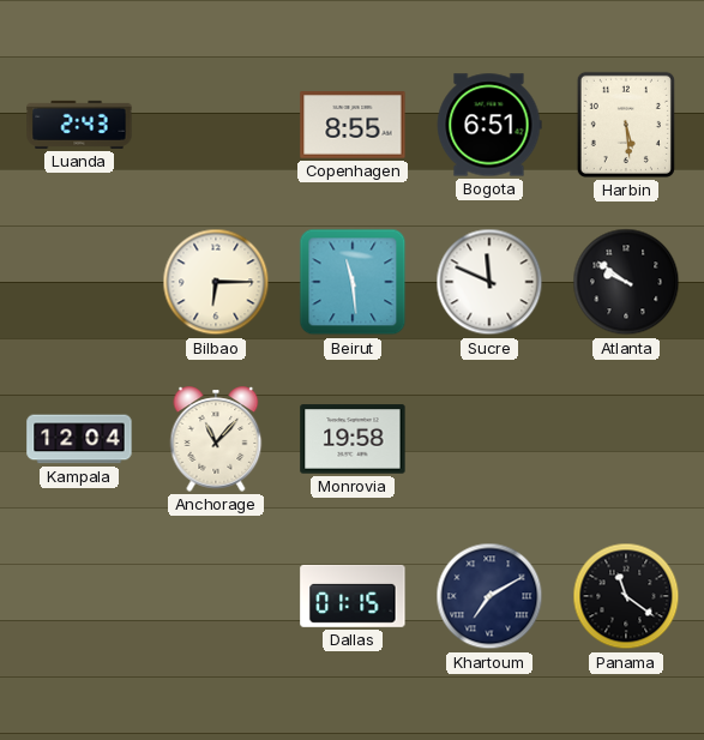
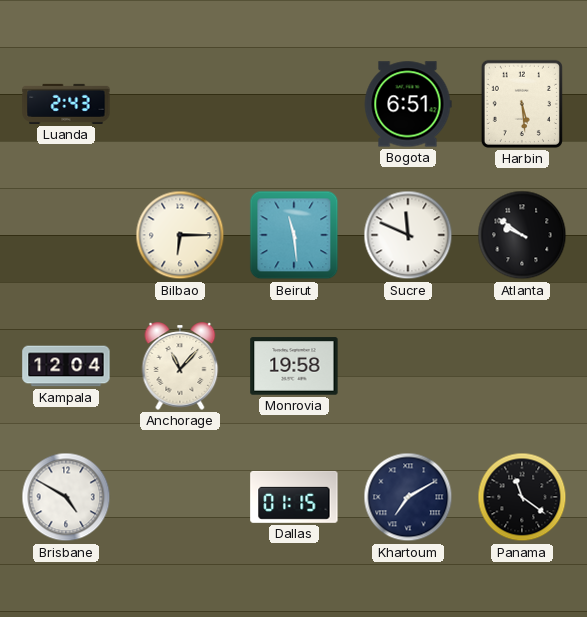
Copenhagen: 8:55 -> none (353, 125)
Brisbane: none -> 4:50 (66, 497)
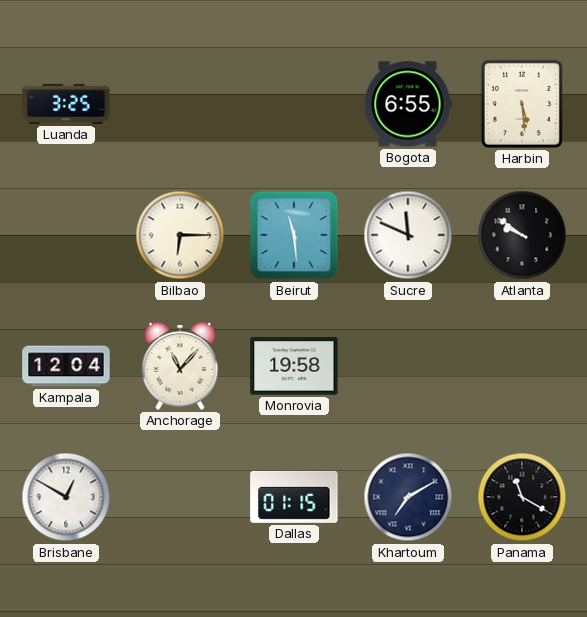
Luanda: 2:43 -> 3:25 (66, 104)
Bogota: 6:51 -> 6:55 (408, 104)
Brisbane: 4:50 -> 12:50 (66, 497)
Panama: 11:21 -> 11:20 (522, 497)
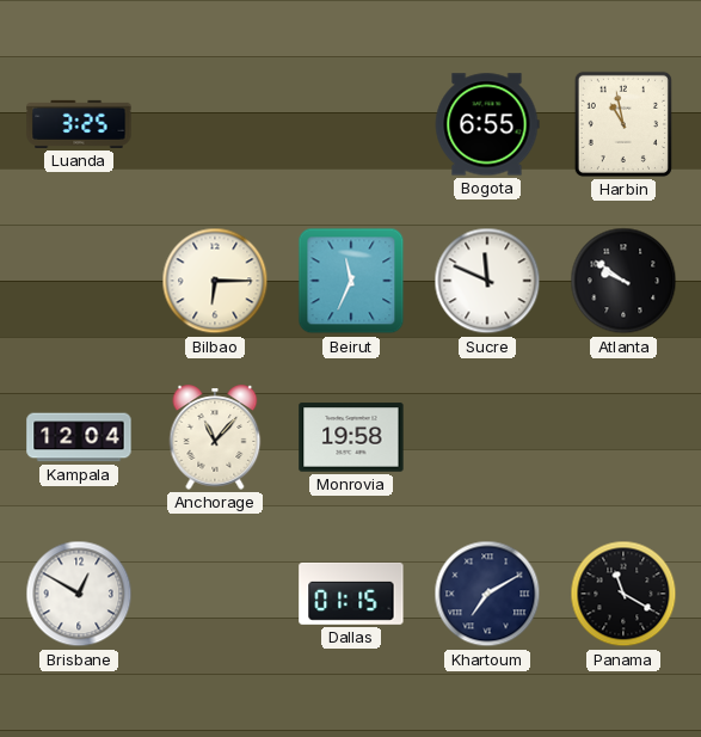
Harbin: 5:29 -> 10:58 (623, 124)
Beirut: 11:29 -> 11:34 (351, 281)
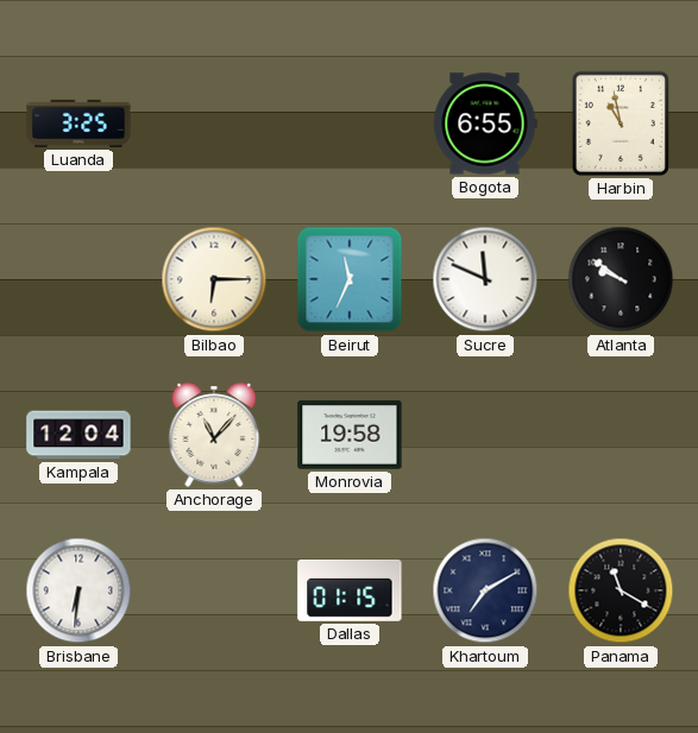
Brisbane: 12:50 -> 6:31 (78, 590)
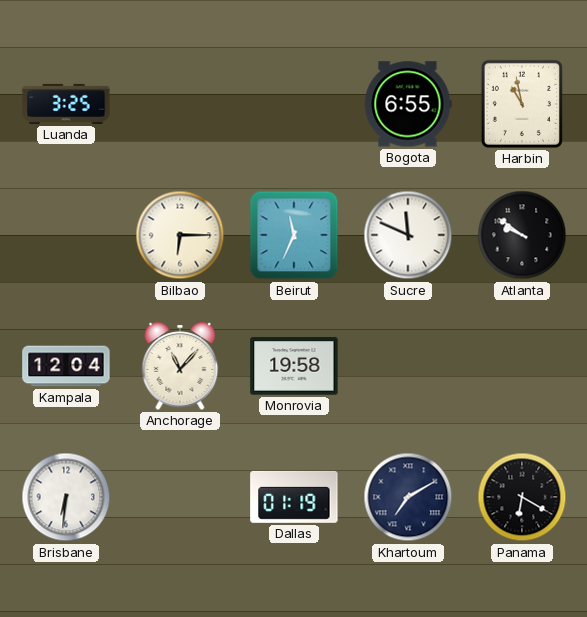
Dallas: 01:15 -> 01:19 (294, 497)
Panama: 11:20 -> 6:20 (522, 497)
